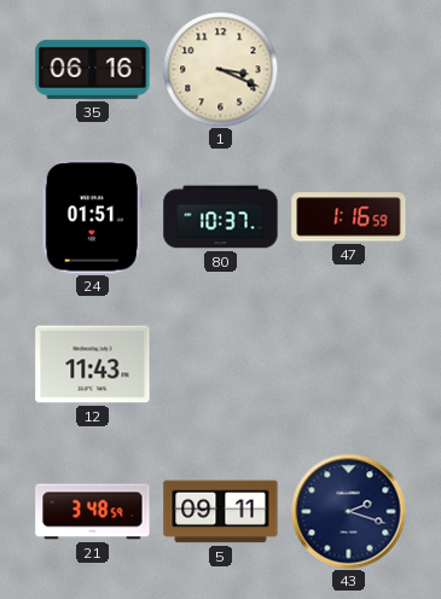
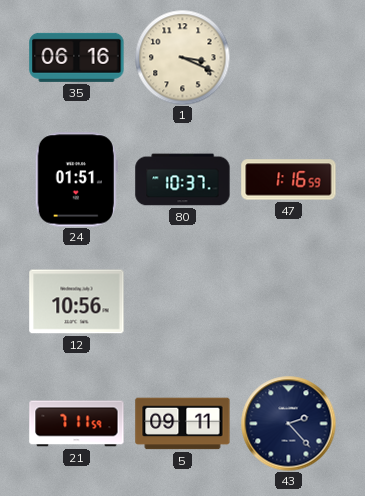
12: 11:43 -> 10:56 (77, 302)
21: 3:48 -> 7:11 (77, 424)
43: 2:18 -> 2:23 (288, 423)
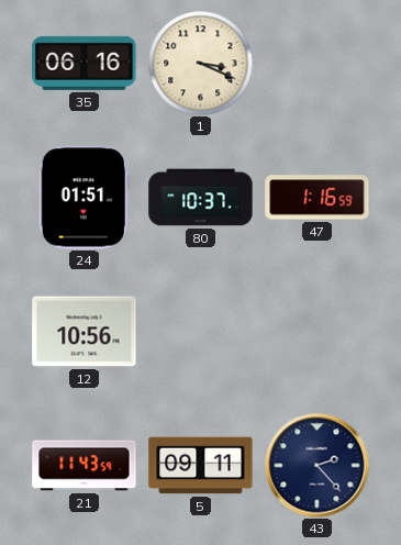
21: 7:11 -> 11:43 (85, 466)
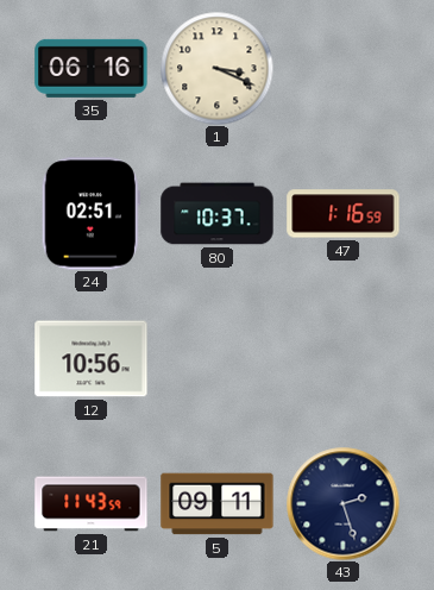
24: 01:51 -> 02:51 (90, 214)
43: 2:23 -> 2:27 (342, 503)
